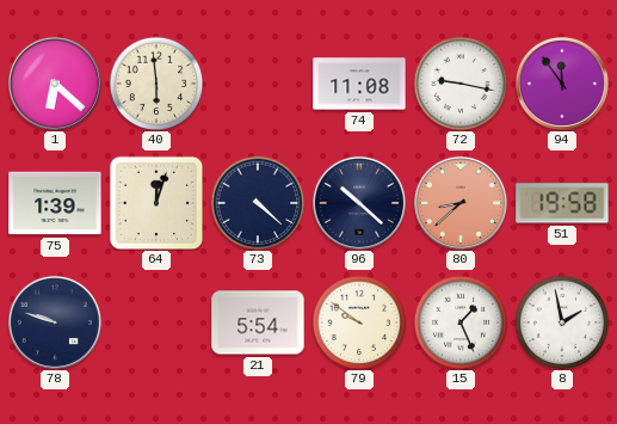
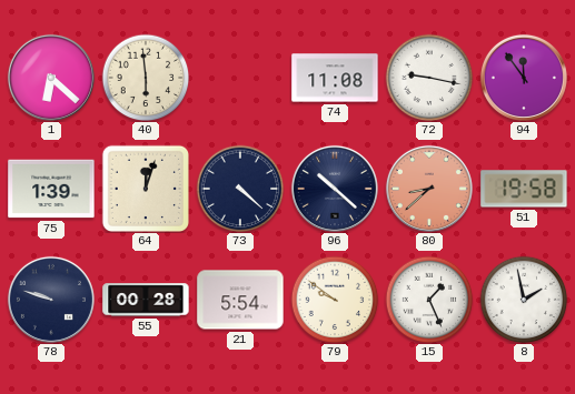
55: none -> 00:28 (146, 300)
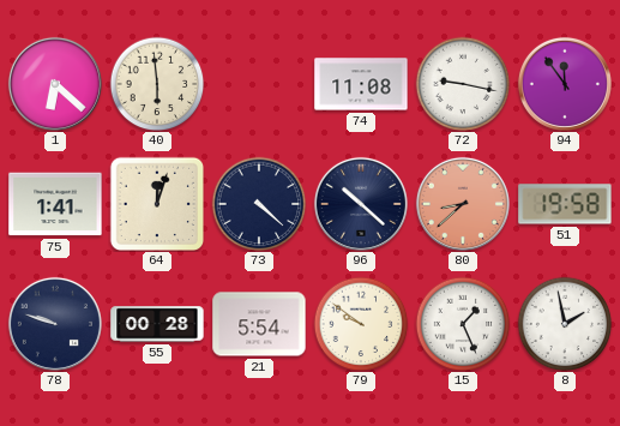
75: 1:39 -> 1:41 (55, 204)
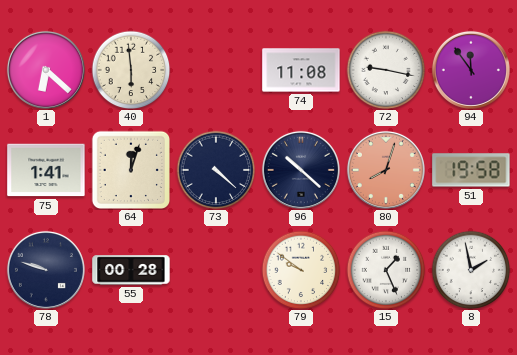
80: 8:38 -> 8:03 (386, 170)
21: 5:54 -> none (259, 324)
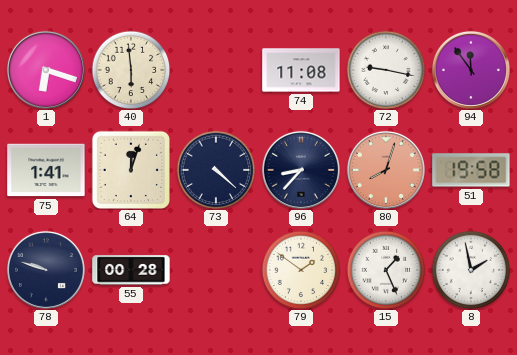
1: 6:22 -> 6:18 (46, 70)
96: 10:22 -> 8:37 (301, 170)
79: 9:51 -> 1:51 (301, 270)
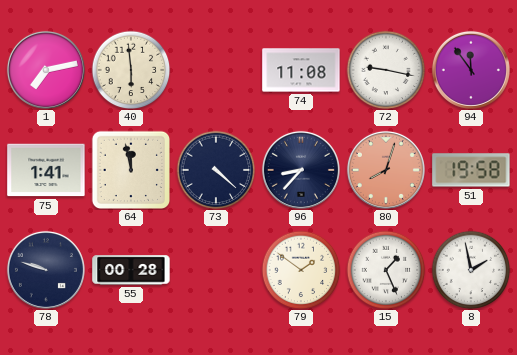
1: 6:18 -> 7:13 (46, 70)
64: 12:03 -> 11:58 (130, 169)
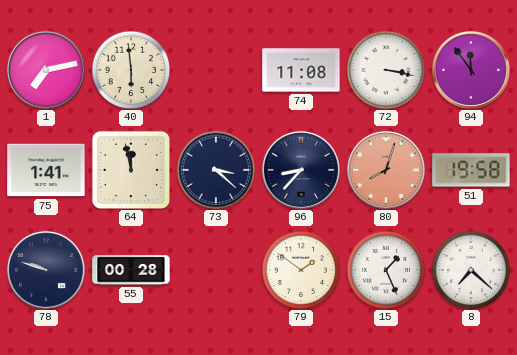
72: 9:17 -> 3:17 (386, 70)
73: 4:22 -> 3:22 (216, 170)
8: 1:58 -> 7:22 (471, 270)
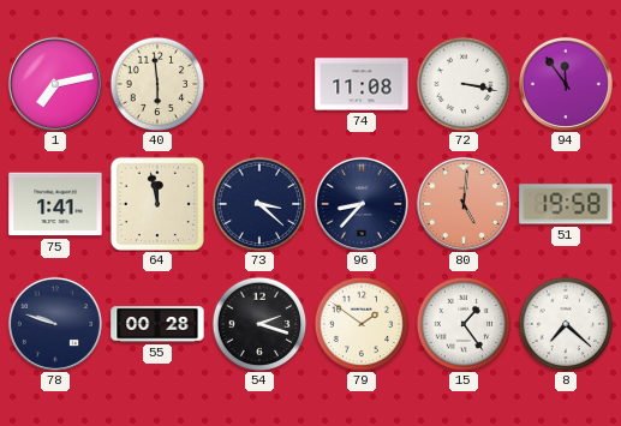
80: 8:03 -> 5:01 (464, 204)
54: none -> 2:18 (259, 324)
15: 1:26 -> 1:24 (464, 324)
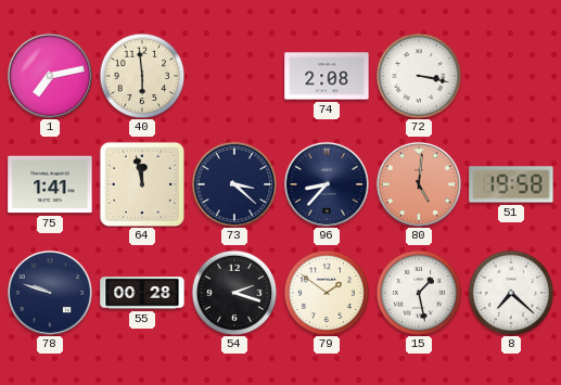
74: 11:08 -> 2:08 (327, 76)
94: 11:54 -> none (566, 84)
15: 1:24 -> 1:28 (419, 293)
